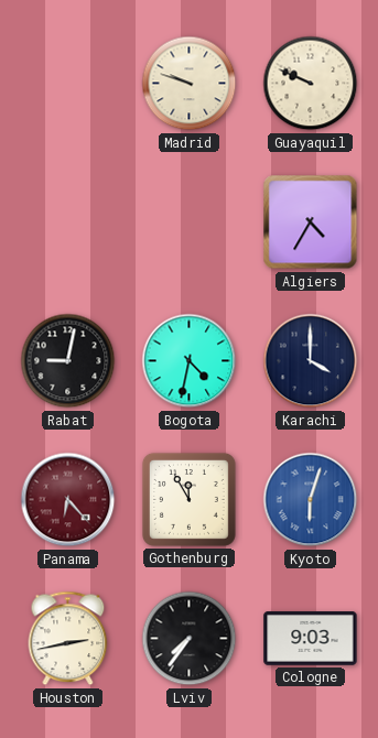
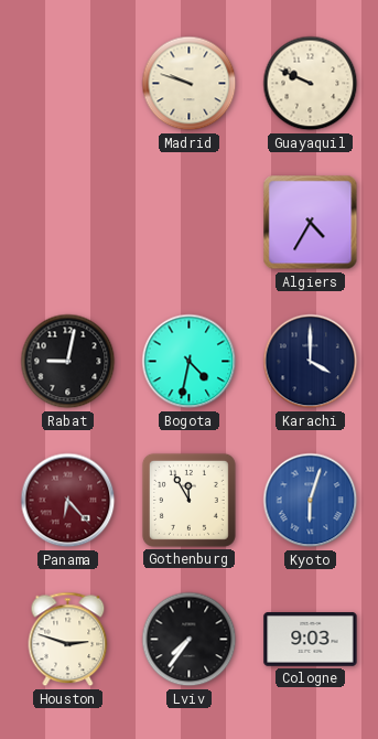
Houston: 2:43 -> 2:48 (68, 640)
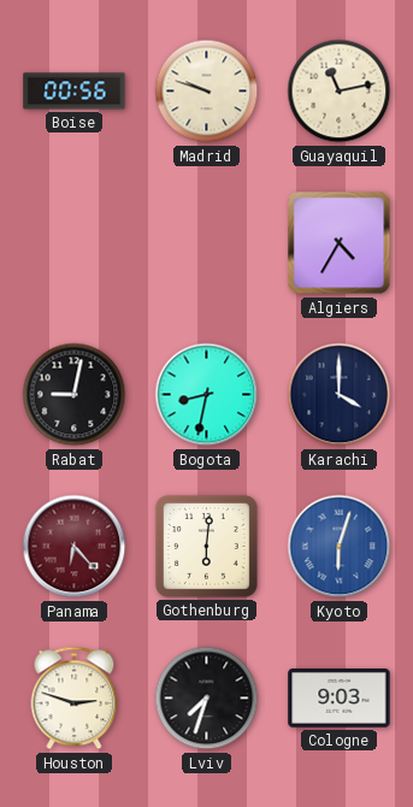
Boise: none -> 00:56 (75, 92)
Guayaquil: 9:49 -> 11:13 (340, 92)
Bogota: 4:32 -> 8:32 (207, 395)
Gothenburg: 11:55 -> 6:01 (206, 546)
Lviv: 7:36 -> 7:33 (207, 699)
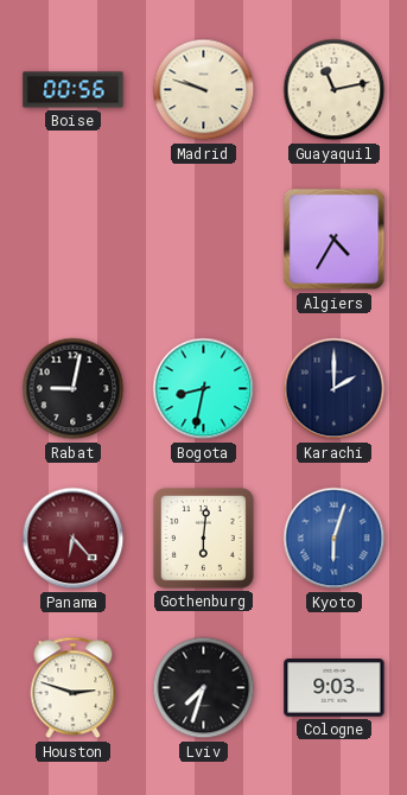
Karachi: 4:00 -> 2:00 (335, 389)
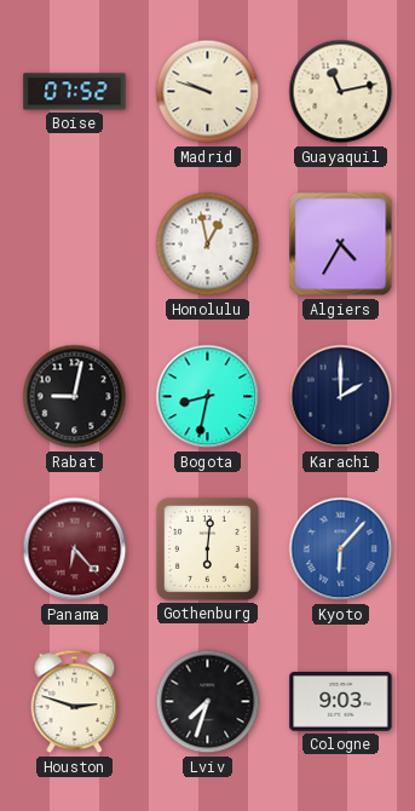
Boise: 00:56 -> 07:52 (75, 92)
Honolulu: none -> 12:58 (208, 245)
Kyoto: 6:03 -> 6:07 (341, 550)
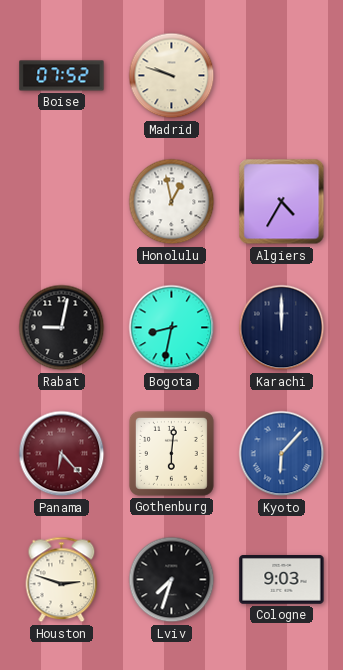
Guayaquil: 11:13 -> none (341, 92)
Karachi: 2:00 -> 12:00 (282, 328)
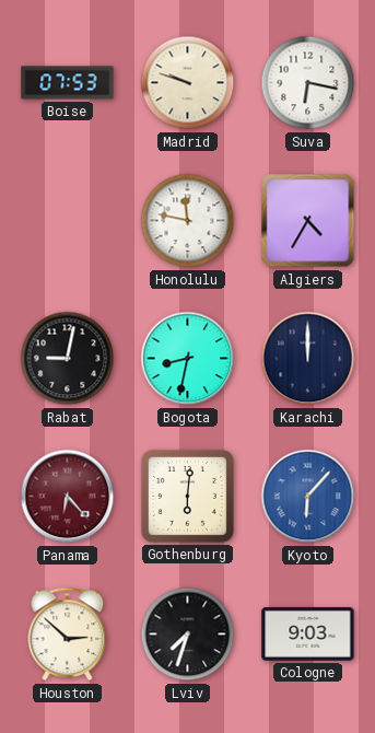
Boise: 07:52 -> 07:53 (68, 83)
Suva: none -> 6:17 (308, 83)
Honolulu: 12:58 -> 11:47 (188, 221)
Houston: 2:48 -> 2:52 (68, 635)
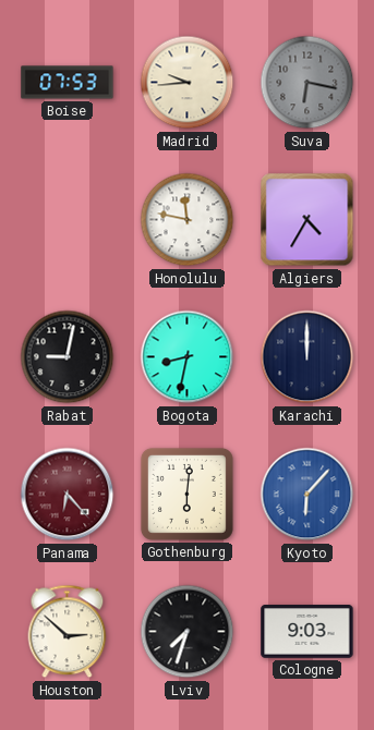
Madrid: 9:48 -> 9:44 (188, 83)
Suva dial: white -> grey (307, 83)
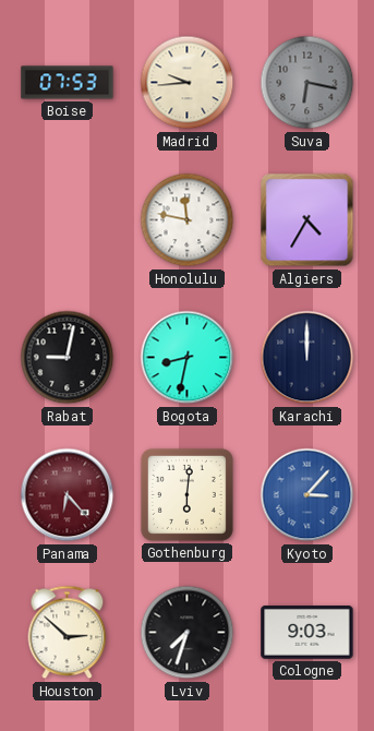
Kyoto: 6:07 -> 3:07 (307, 495)
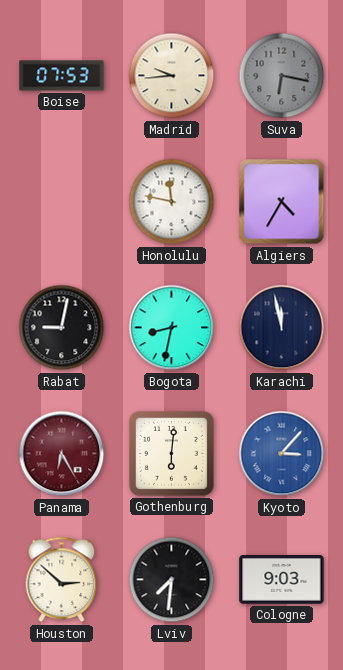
Karachi: 12:00 -> 11:58 (282, 328)
Panama: 6:23 -> 6:25 (62, 454)
Lviv: 7:33 -> 7:31 (172, 580)
